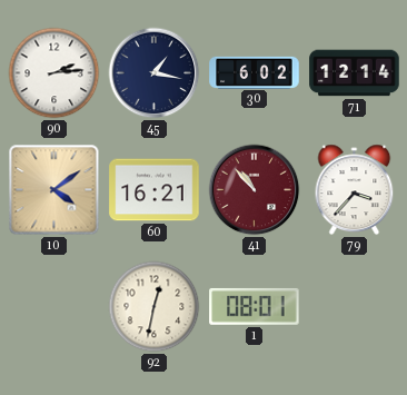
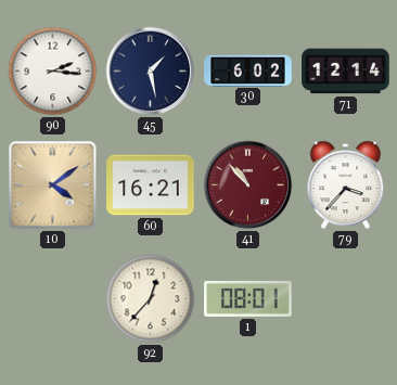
90: 2:14 -> 2:16 (53, 72)
45: 1:17 -> 1:28 (151, 72)
92: 12:32 -> 12:37 (151, 299)
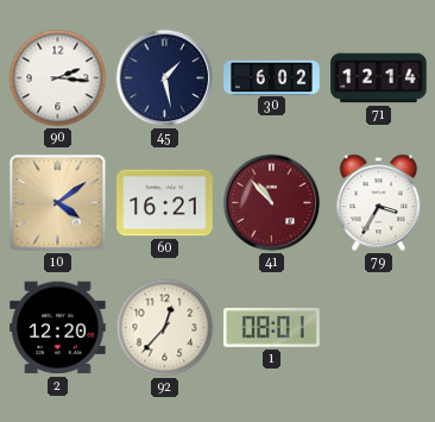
79: 3:37 -> 3:35 (379, 203)
2: none -> 12:20 (58, 328)
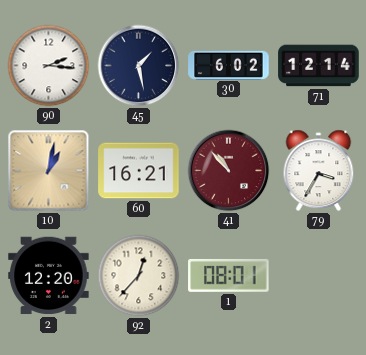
10: 4:09 -> 1:02 (49, 171)
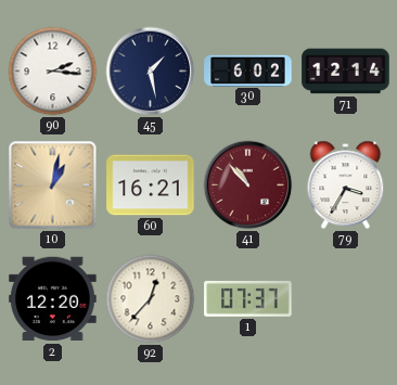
1: 08:01 -> 07:37 (248, 298)
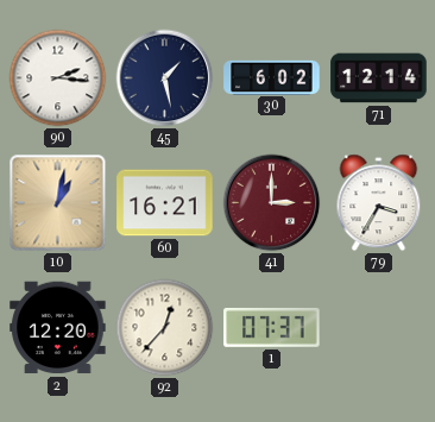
41: 10:53 -> 3:00 (272, 203)
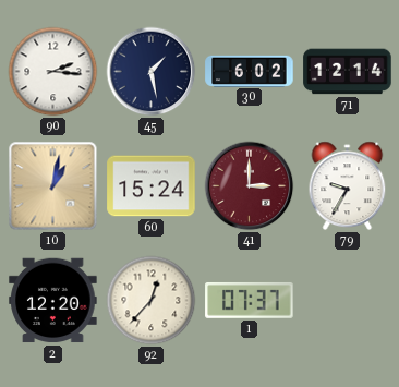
60: 16:21 -> 15:24 (152, 186)
79: 3:35 -> 9:35 (348, 186)
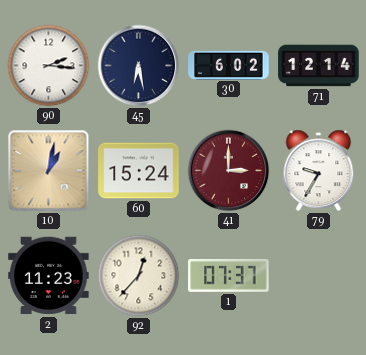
45: 1:28 -> 6:28 (139, 66)
2: 12:20 -> 11:23 (49, 276)
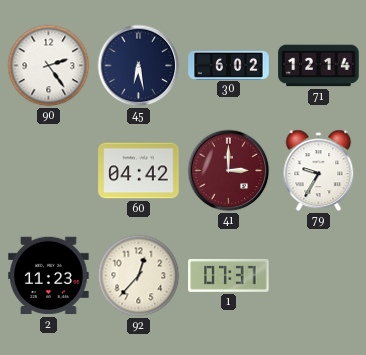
90: 2:16 -> 2:24 (49, 66)
10: 1:02 -> none (49, 171)
60: 15:24 -> 04:42 (139, 171)
